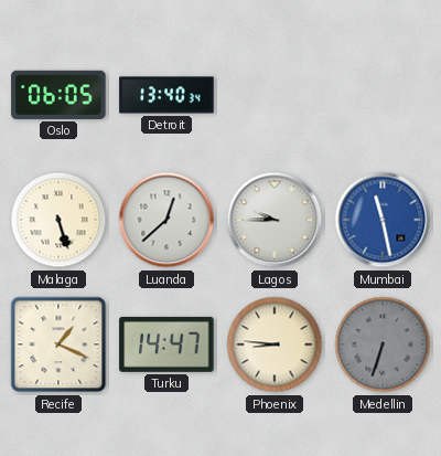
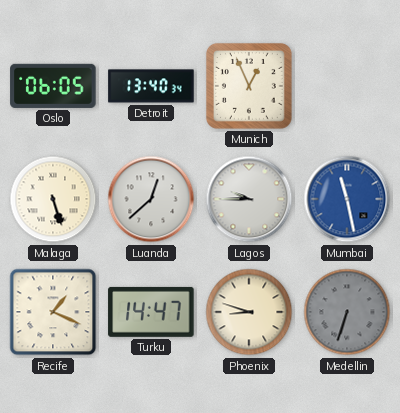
Munich: none -> 12:56 (249, 86)
Phoenix: 8:46 -> 8:48 (249, 312)
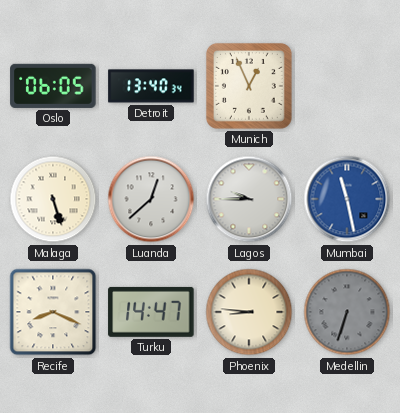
Recife: 1:19 -> 8:19 (53, 312)
Phoenix: 8:48 -> 8:46 (249, 312)
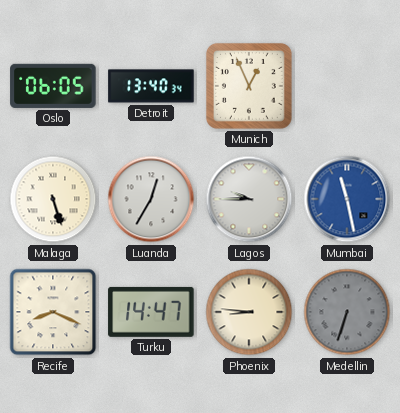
Luanda: 12:38 -> 12:35 (151, 199)
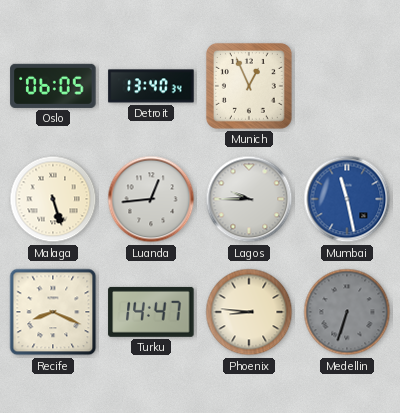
Luanda: 12:35 -> 12:44 (151, 199)
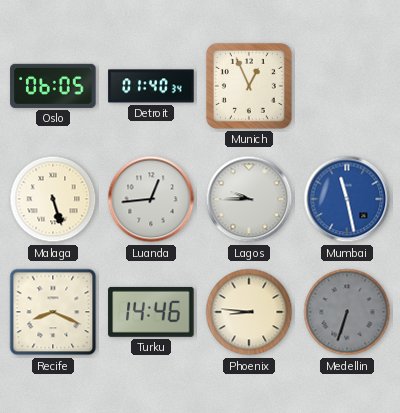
Detroit: 13:40 -> 01:40 (151, 86)
Turku: 14:47 -> 14:46 (151, 312)
